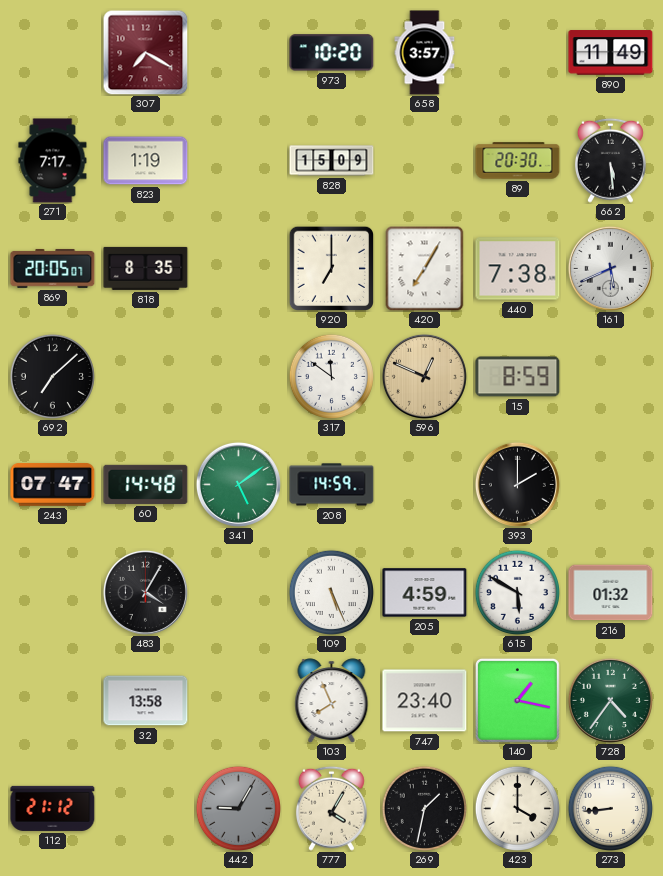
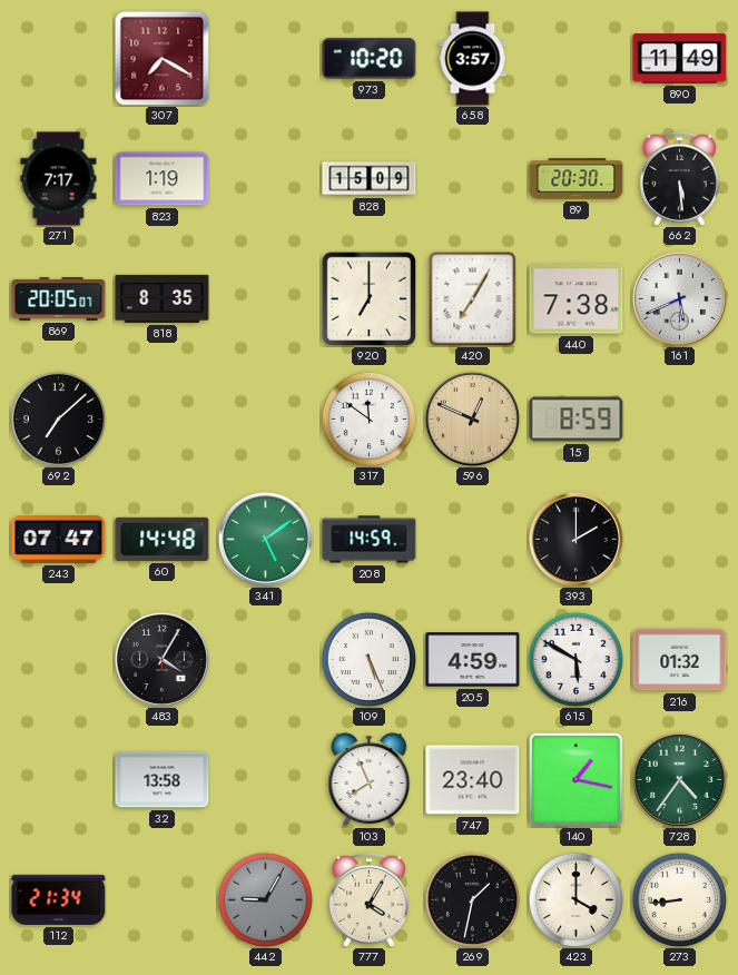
112: 21:12 -> 21:34 (59, 899)
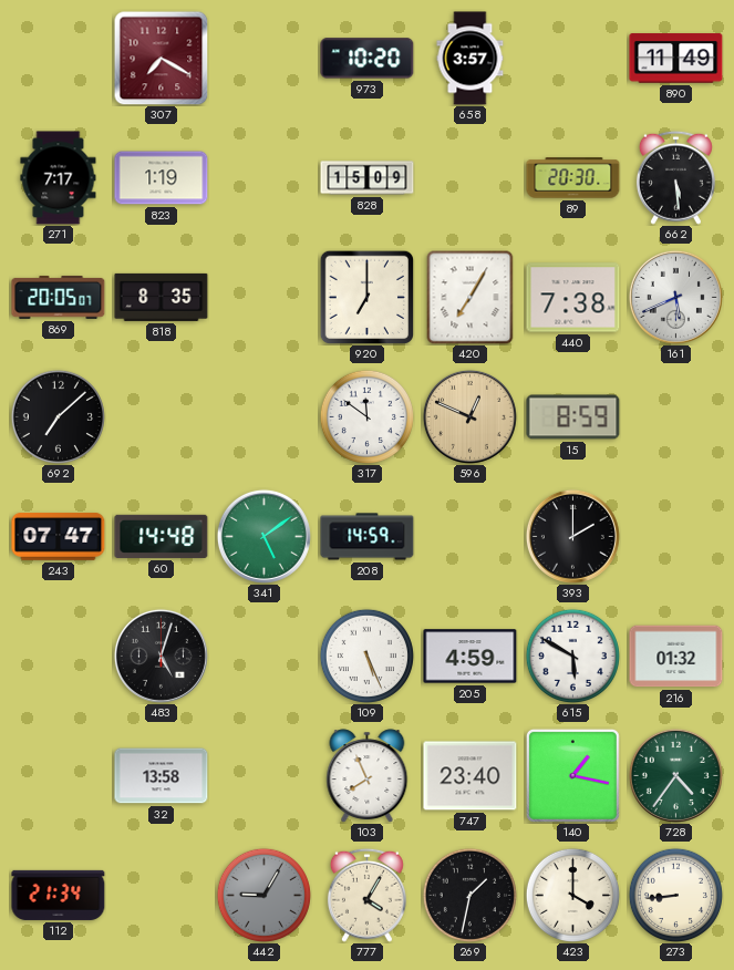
483: 4:05 -> 5:03 (161, 656)
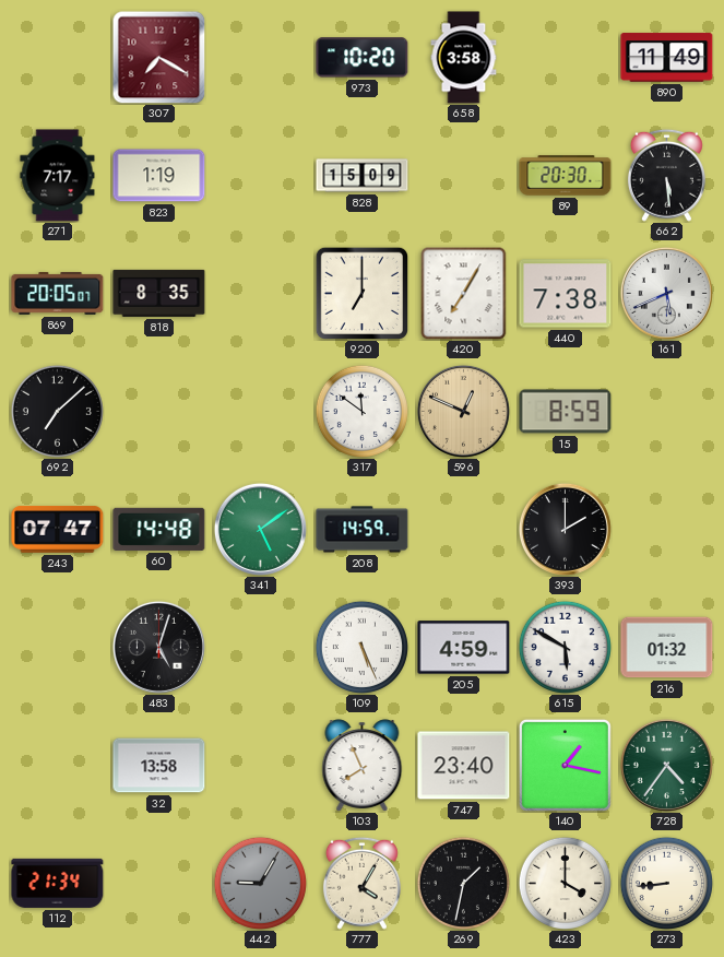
658: 3:57 -> 3:58 (464, 58)
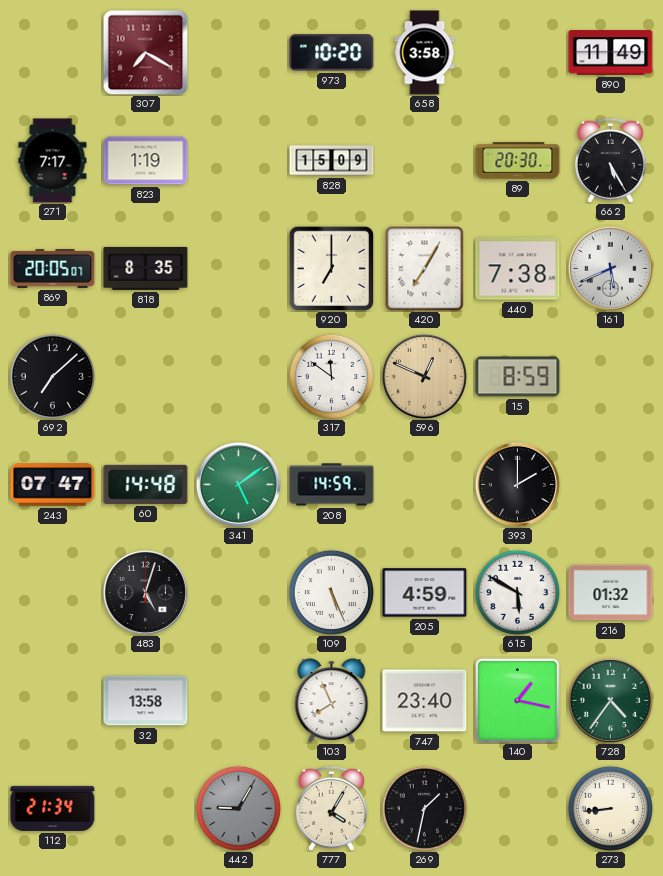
662: 5:29 -> 5:25 (610, 160)
423: 4:00 -> none (565, 883)
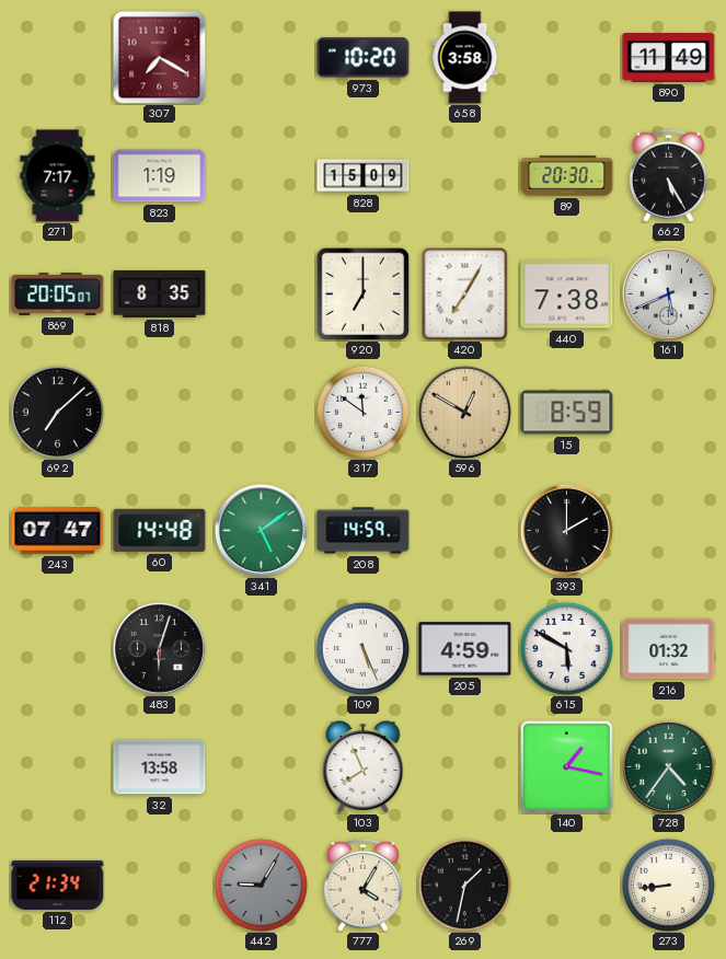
596: 12:49 -> 12:50 (464, 412)
483: 5:03 -> 6:03 (159, 648)
747: 23:40 -> none (425, 701)
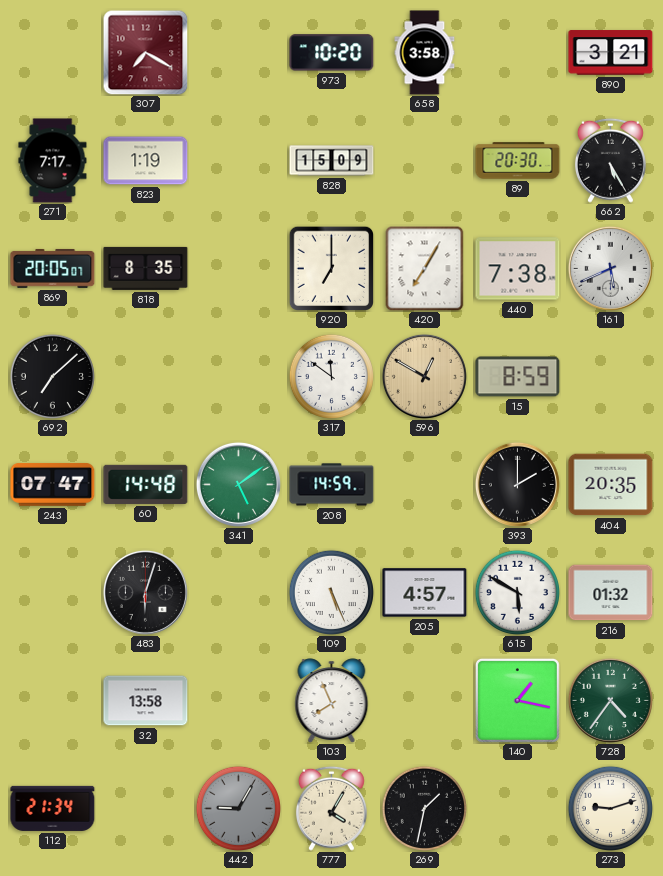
890: 11:49 -> 3:21 (611, 53)
404: none -> 20:35 (611, 485)
205: 4:59 -> 4:57 (425, 593)
273: 8:44 -> 9:12 (610, 808)
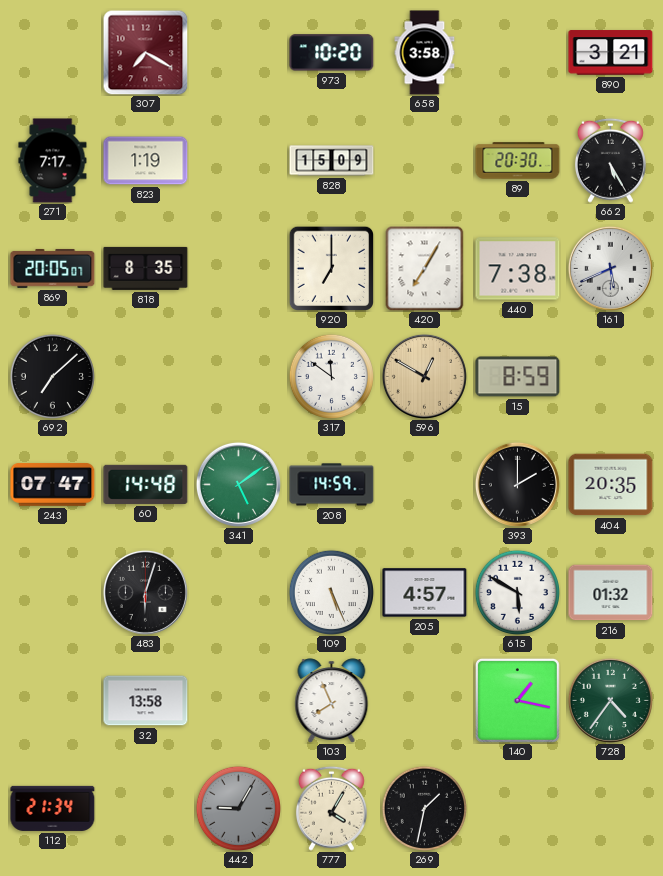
273: 9:12 -> none (610, 808)
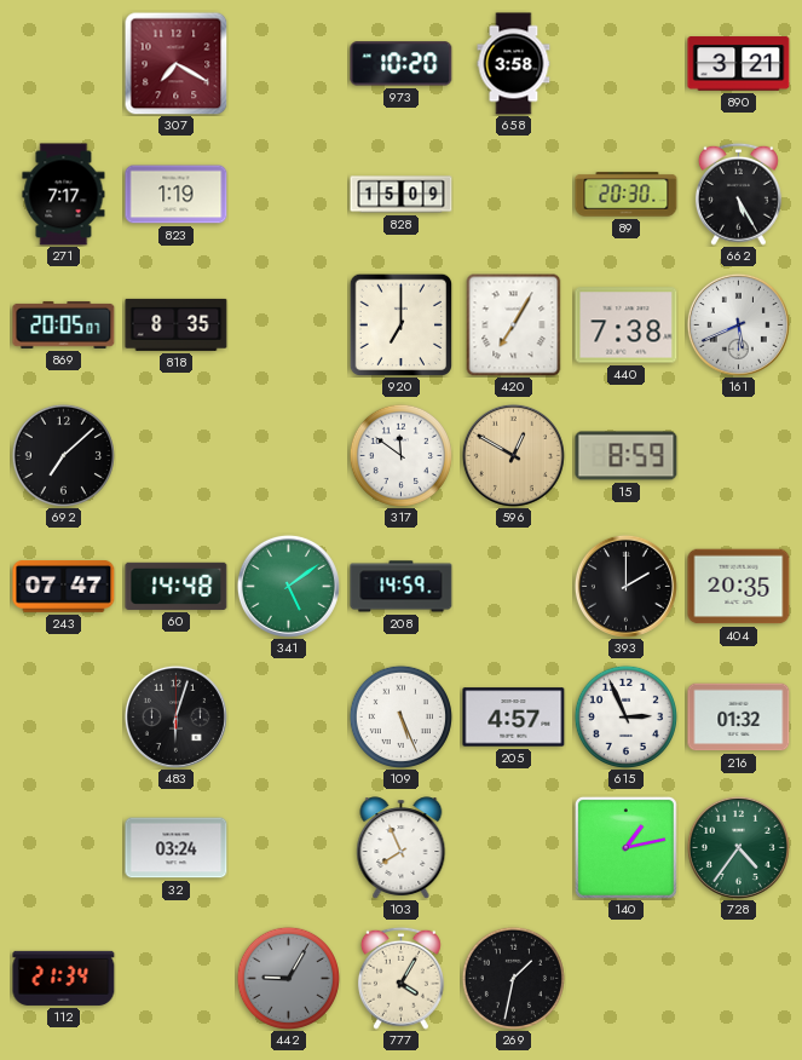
615: 5:50 -> 2:56 (625, 716)
32: 13:58 -> 03:24 (177, 848)
140: 1:17 -> 1:13 (625, 847)
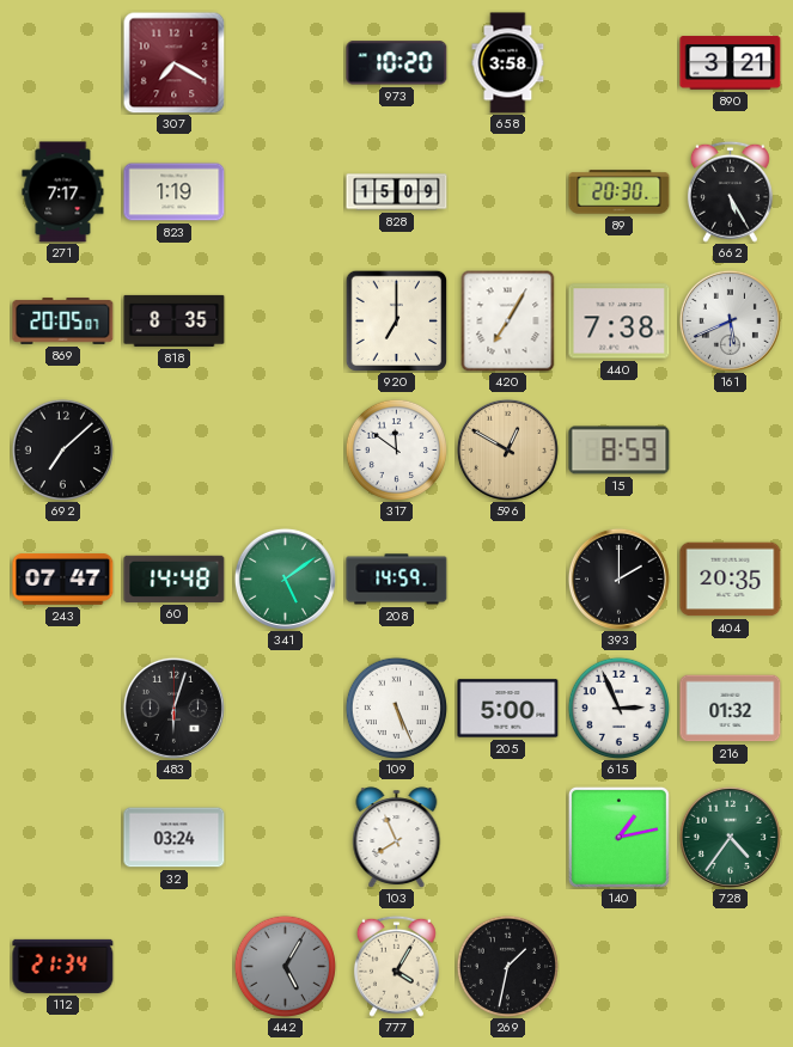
205: 4:57 -> 5:00 (508, 709)
442: 9:05 -> 5:05 (285, 966)
